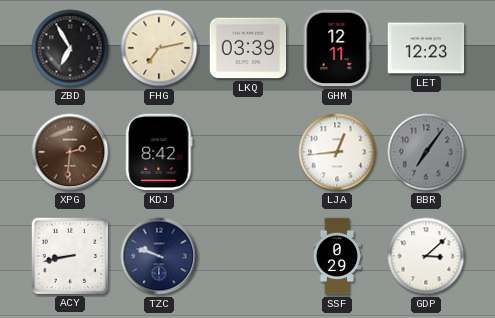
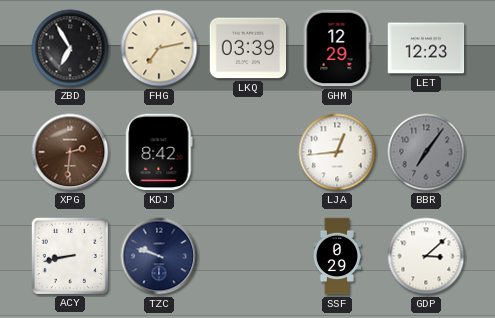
GHM: 12:11 -> 12:29 (337, 48)
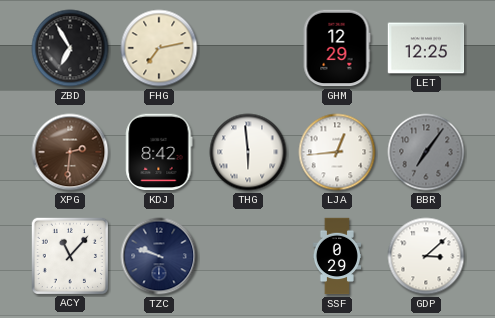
LKQ: 03:39 -> none (248, 48)
LET: 12:23 -> 12:25 (426, 48)
THG: none -> 5:59 (248, 152)
ACY: 8:43 -> 11:07 (69, 255)
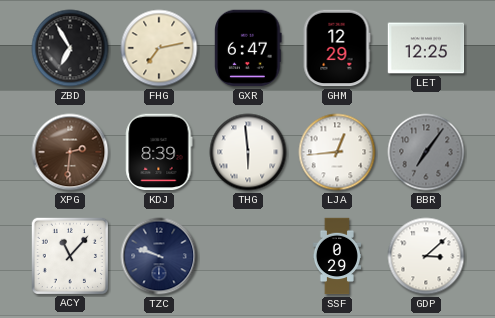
GXR: none -> 6:47 (249, 48)
KDJ: 8:42 -> 8:39 (159, 152)
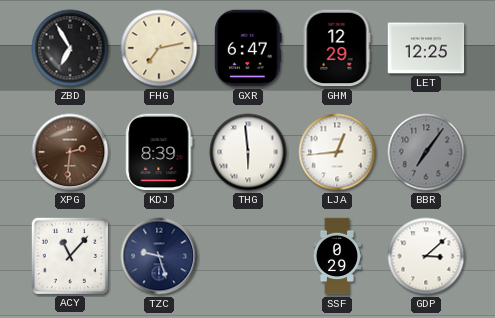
TZC: 9:48 -> 9:27 (159, 256)
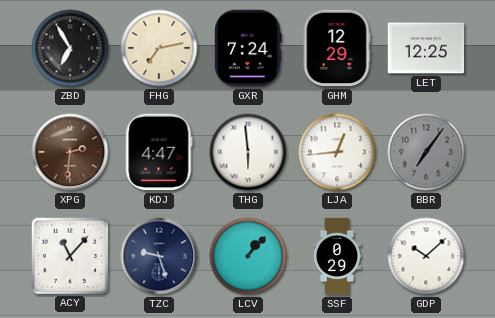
GXR: 6:47 -> 7:24 (249, 48)
KDJ: 8:39 -> 4:47 (159, 152)
LCV: none -> 1:07 (248, 256)
GDP: 3:08 -> 10:08 (426, 256)
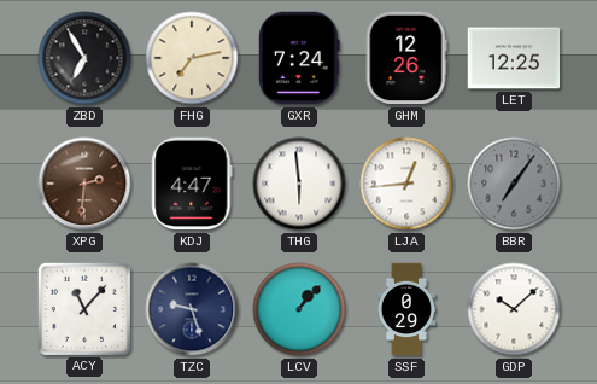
GHM: 12:29 -> 12:26 (406, 58)
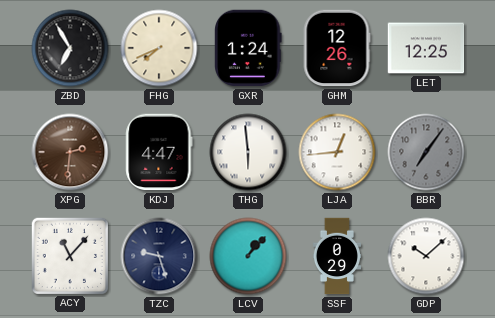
FHG: 7:13 -> 7:41 (159, 48)
GXR: 7:24 -> 1:24 (249, 48)
